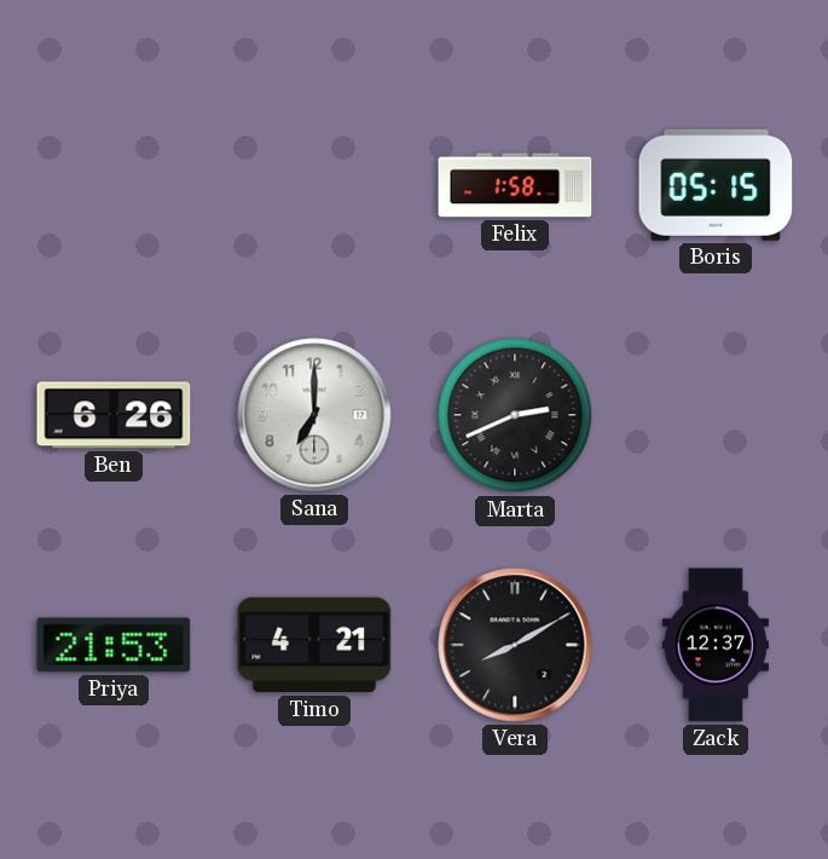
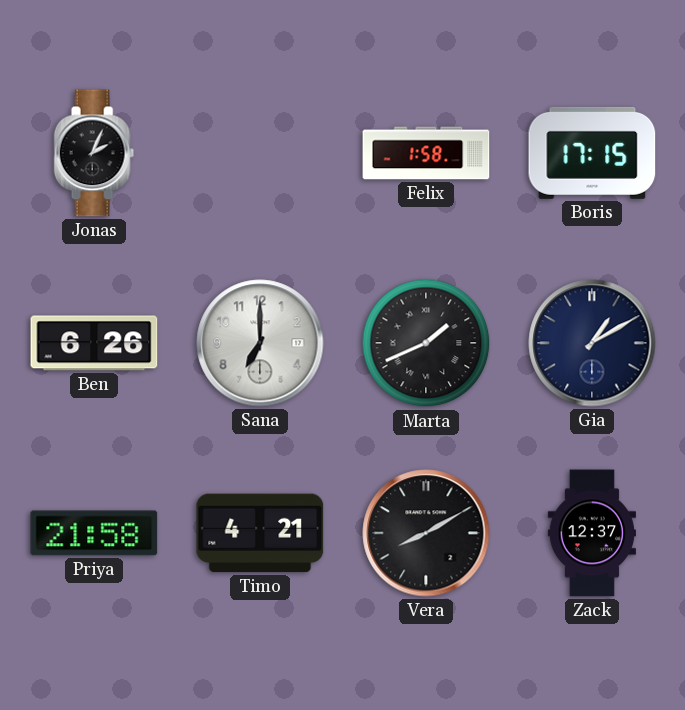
Jonas: none -> 2:04 (94, 153)
Boris: 05:15 -> 17:15 (592, 153)
Marta: 2:41 -> 1:41 (426, 343)
Gia: none -> 1:10 (592, 343)
Priya: 21:53 -> 21:58 (94, 533)
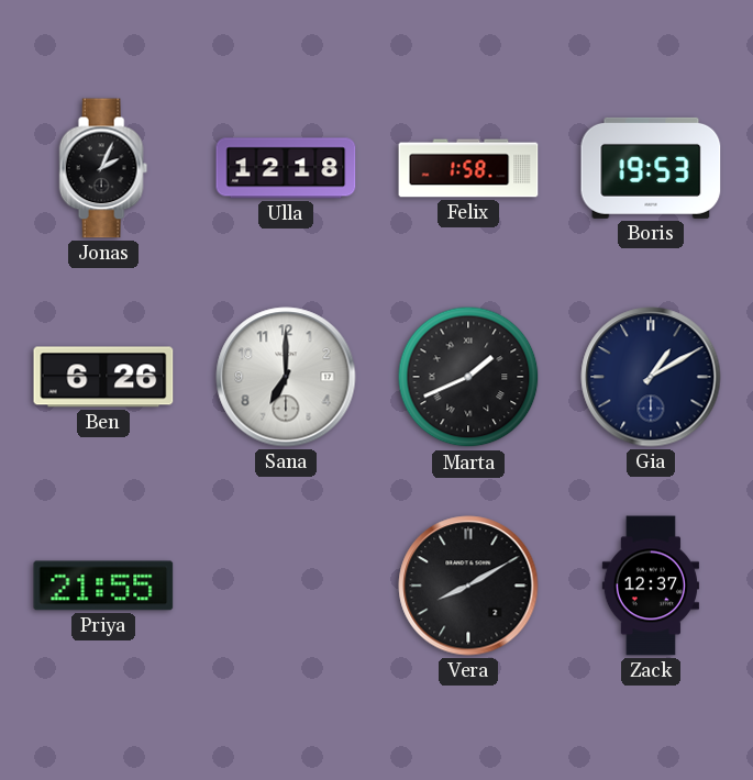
Ulla: none -> 12:18 (286, 168)
Boris: 17:15 -> 19:53 (651, 168)
Priya: 21:58 -> 21:55 (103, 586)
Timo: 4:21 -> none (260, 533)
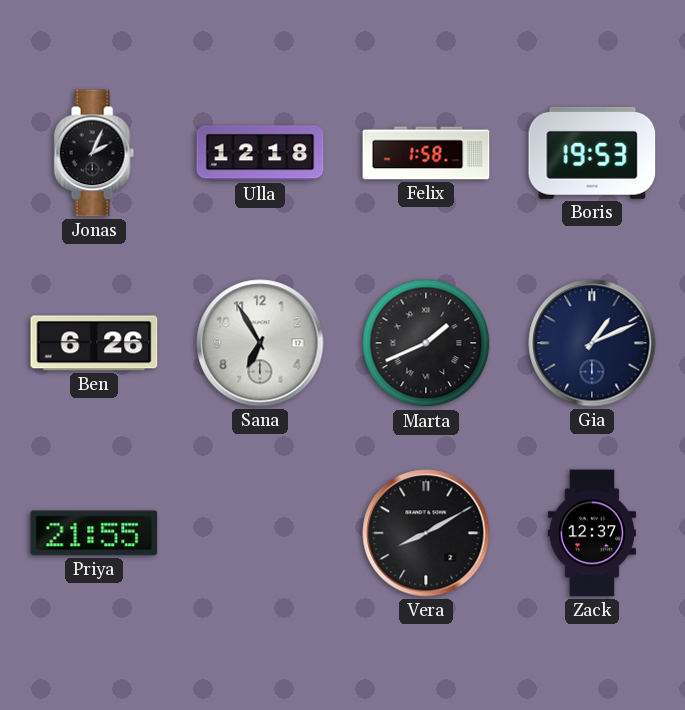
Sana: 7:00 -> 6:55 (260, 343)
Gia: 1:10 -> 1:11 (592, 343)
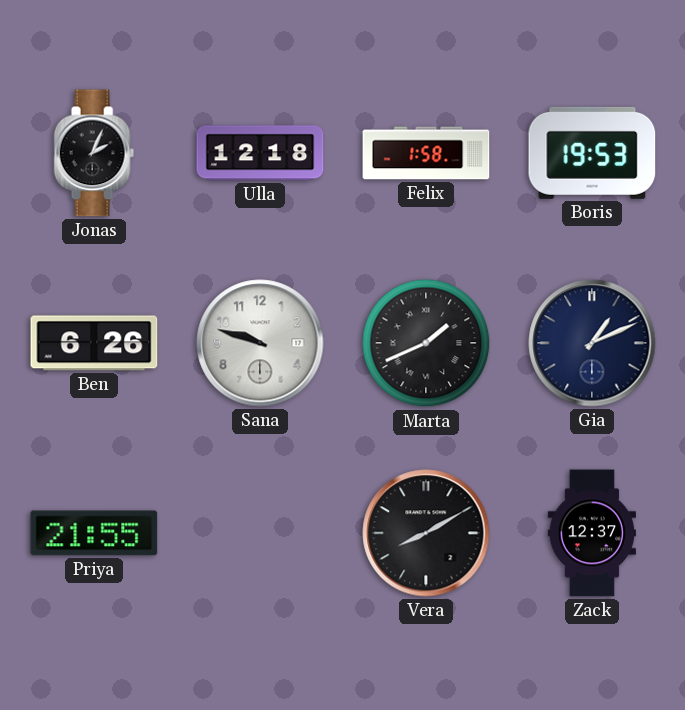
Sana: 6:55 -> 9:48 (260, 343)
